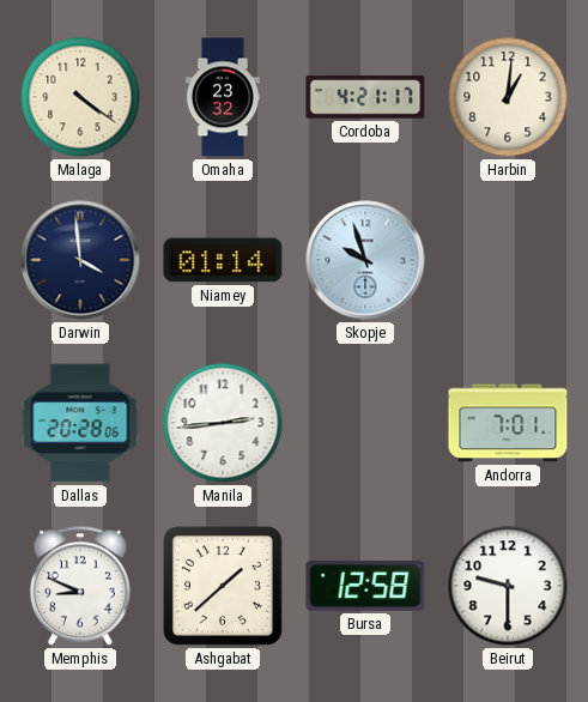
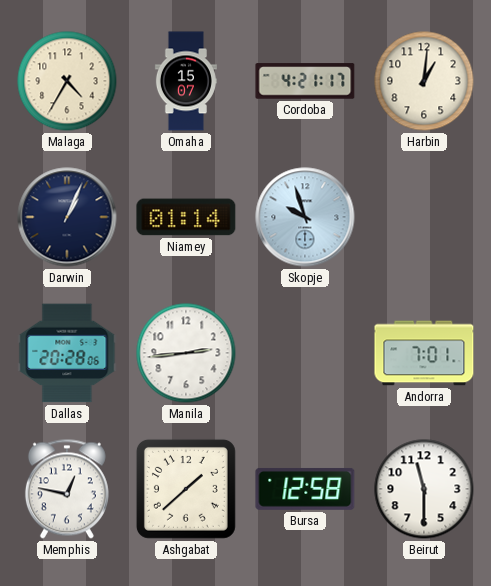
Malaga: 4:21 -> 4:35 (67, 81)
Omaha: 23:32 -> 15:07 (186, 81)
Darwin: 3:59 -> 1:04 (67, 217)
Memphis: 8:49 -> 12:47 (67, 489)
Beirut: 9:30 -> 11:30 (424, 489)
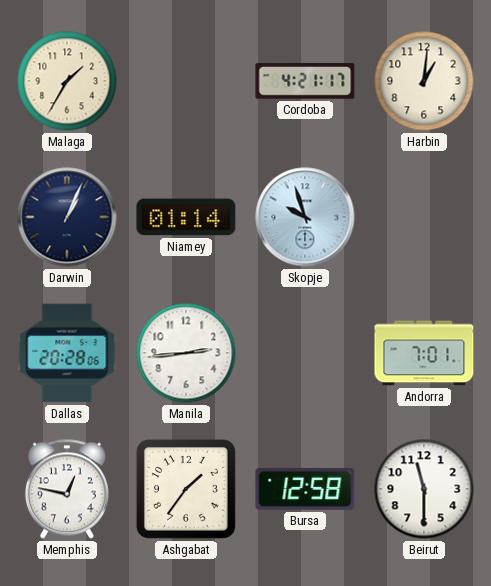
Malaga: 4:35 -> 1:35 (67, 81)
Omaha: 15:07 -> none (186, 81)
Ashgabat: 1:38 -> 1:36 (186, 489)
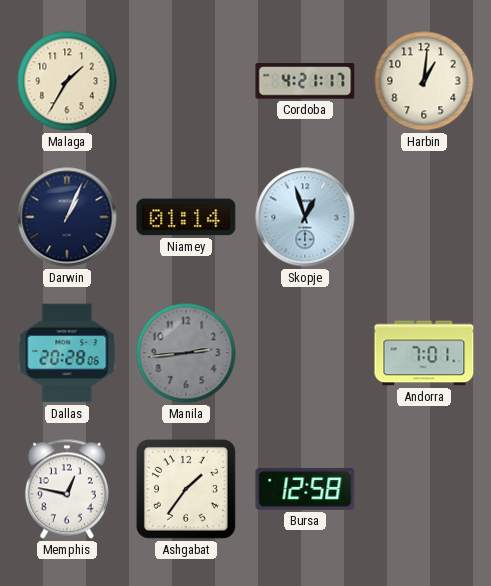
Skopje: 9:57 -> 12:57 (305, 217)
Manila dial: white -> grey (186, 353)
Beirut: 11:30 -> none (424, 489)
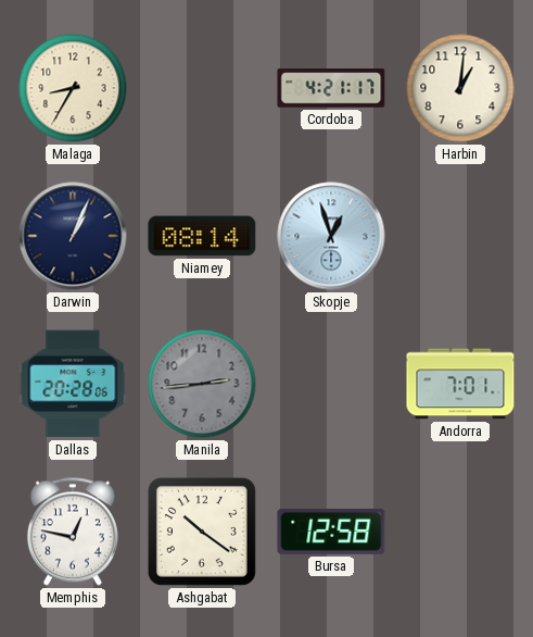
Malaga: 1:35 -> 8:35 (73, 88)
Niamey: 01:14 -> 08:14 (202, 236)
Ashgabat: 1:36 -> 10:21 (202, 532)
